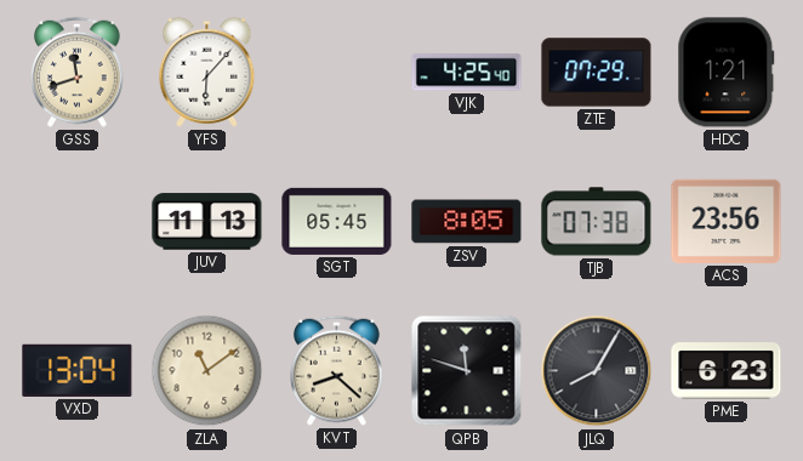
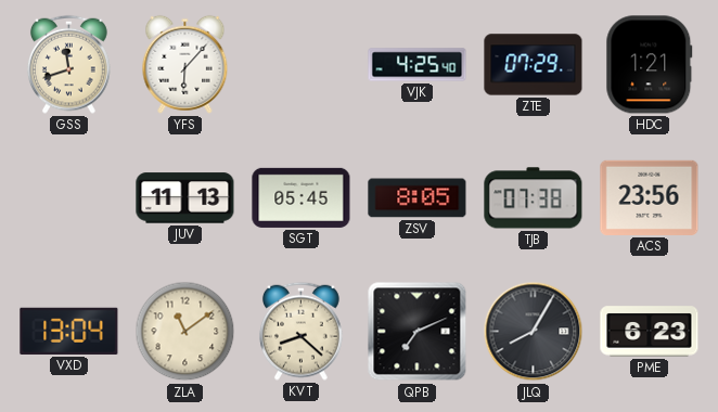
QPB: 11:48 -> 7:11 (418, 332)
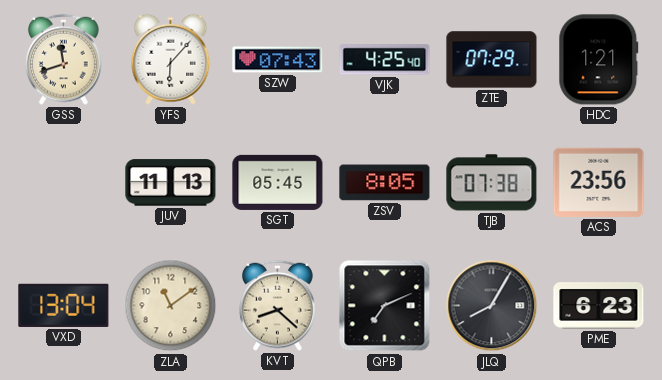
SZW: none -> 07:43 (278, 60)
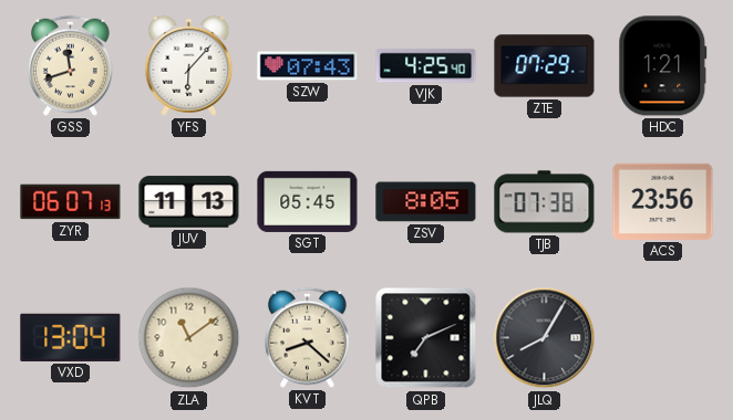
ZYR: none -> 06:07 (71, 202)
PME: 6:23 -> none (599, 306)
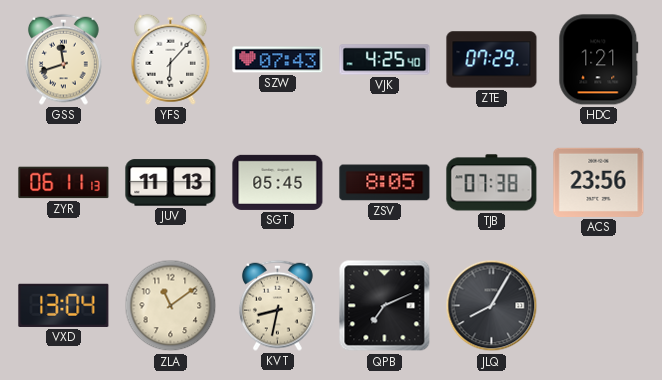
ZYR: 06:07 -> 06:11 (64, 183)
KVT: 8:22 -> 8:32 (277, 305)
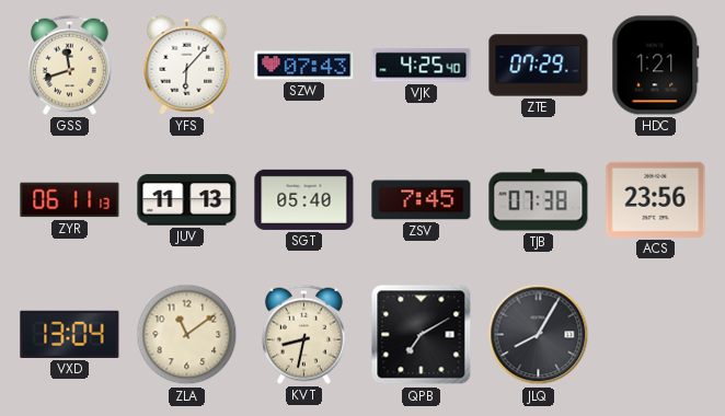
SGT: 05:45 -> 05:40 (304, 199)
ZSV: 8:05 -> 7:45 (422, 200)
QPB: 7:11 -> 7:10 (422, 335)
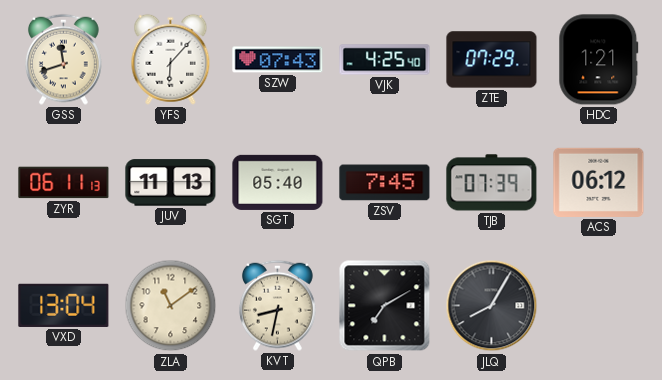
TJB: 07:38 -> 07:39 (492, 183)
ACS: 23:56 -> 06:12 (599, 182)
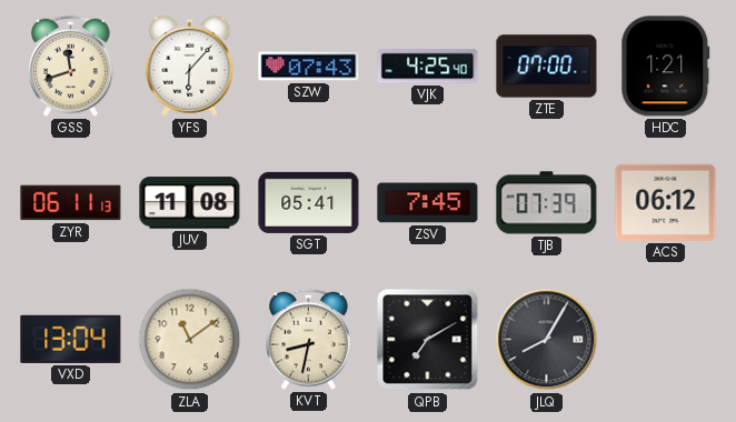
ZTE: 07:29 -> 07:00 (547, 67)
JUV: 11:13 -> 11:08 (190, 203)
SGT: 05:40 -> 05:41 (309, 202)
